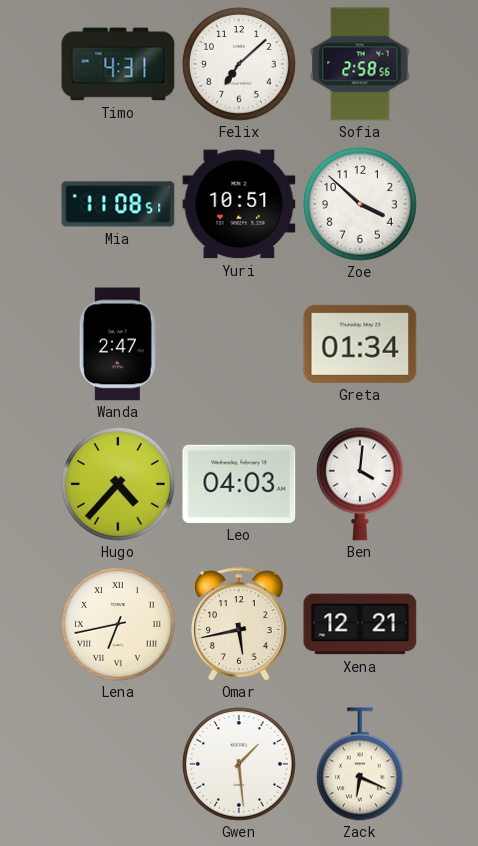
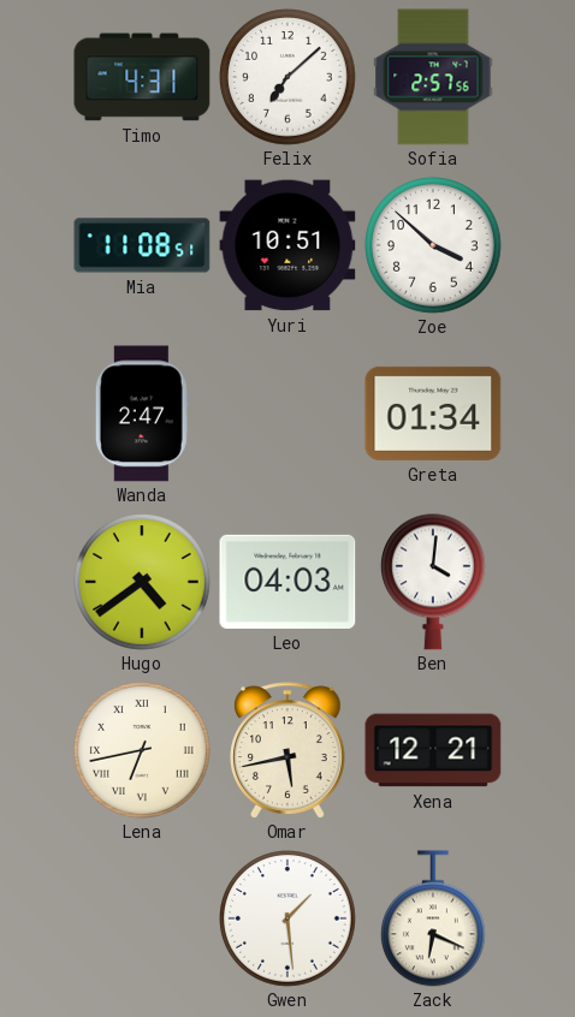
Sofia: 2:58 -> 2:57 (433, 77)
Hugo: 4:37 -> 4:39 (143, 583)
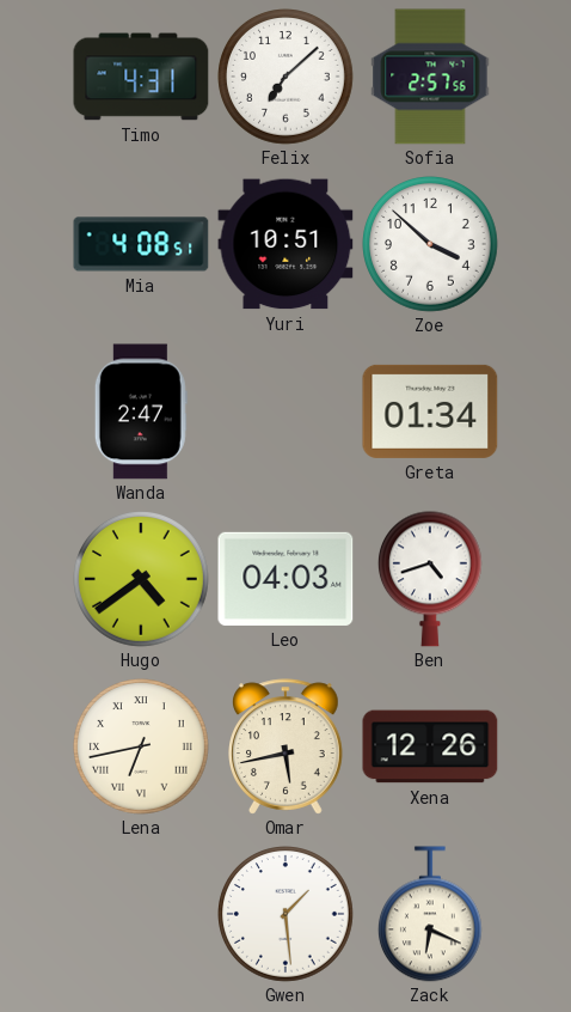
Mia: 11:08 -> 4:08 (141, 244)
Ben: 4:01 -> 4:42 (430, 579)
Xena: 12:21 -> 12:26 (430, 746)
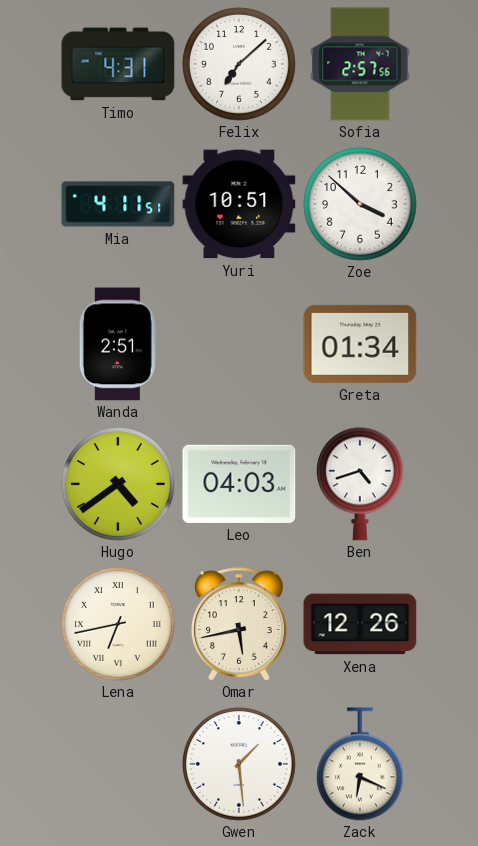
Mia: 4:08 -> 4:11 (118, 204)
Wanda: 2:47 -> 2:51 (118, 344)
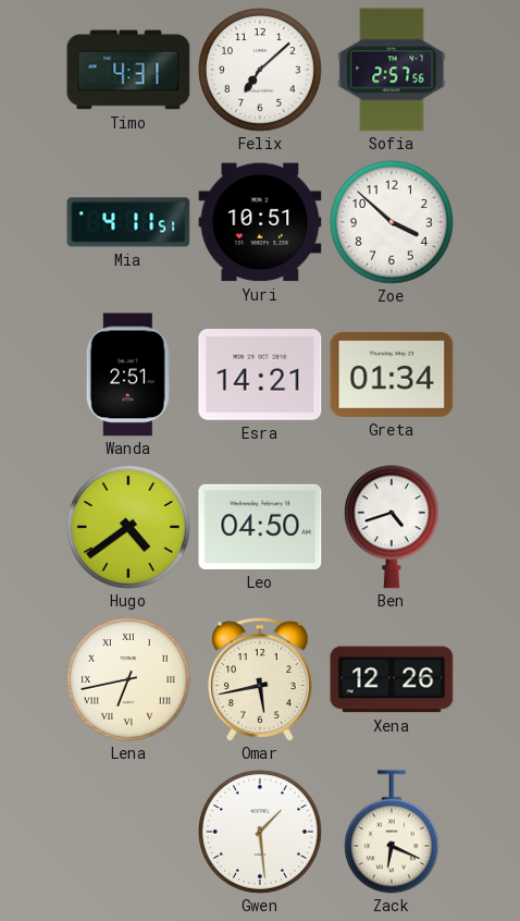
Esra: none -> 14:21 (260, 374)
Leo: 04:03 -> 04:50 (260, 527)
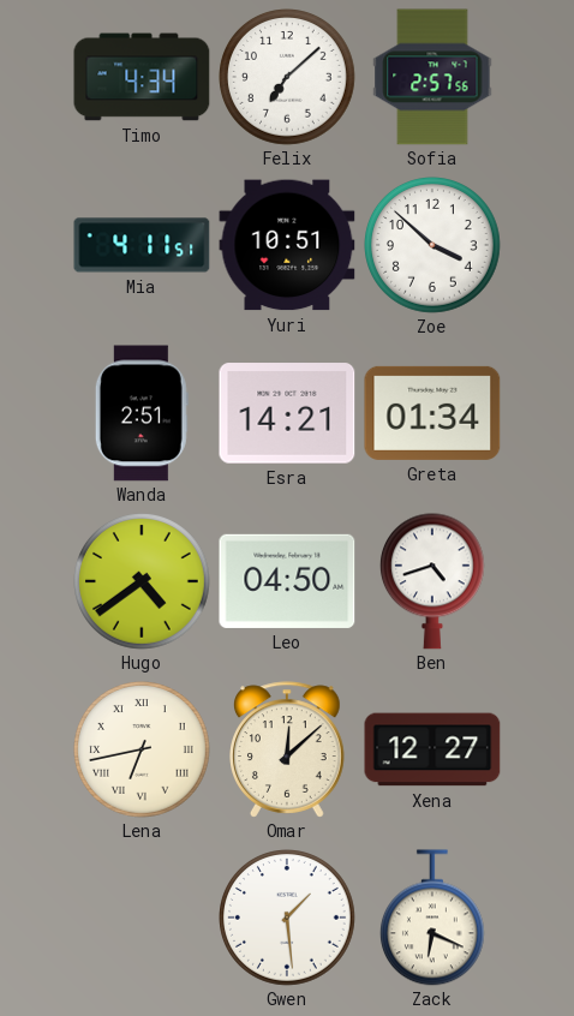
Timo: 4:31 -> 4:34 (142, 77)
Omar: 5:43 -> 12:08 (288, 749)
Xena: 12:26 -> 12:27 (432, 749)
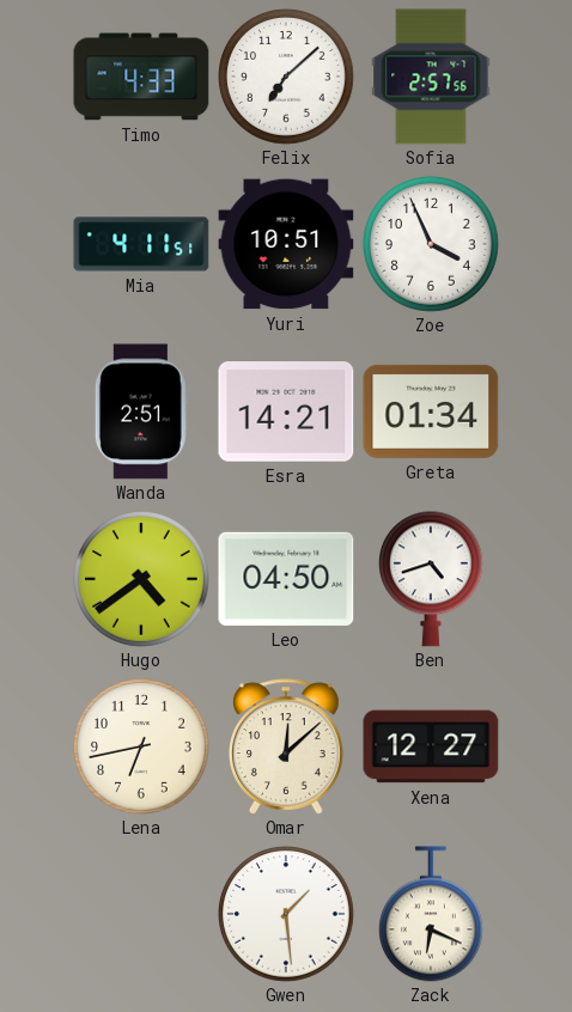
Timo: 4:34 -> 4:33 (141, 77)
Zoe: 3:52 -> 3:56 (432, 245)
Lena numerals: Roman -> Arabic (142, 748)
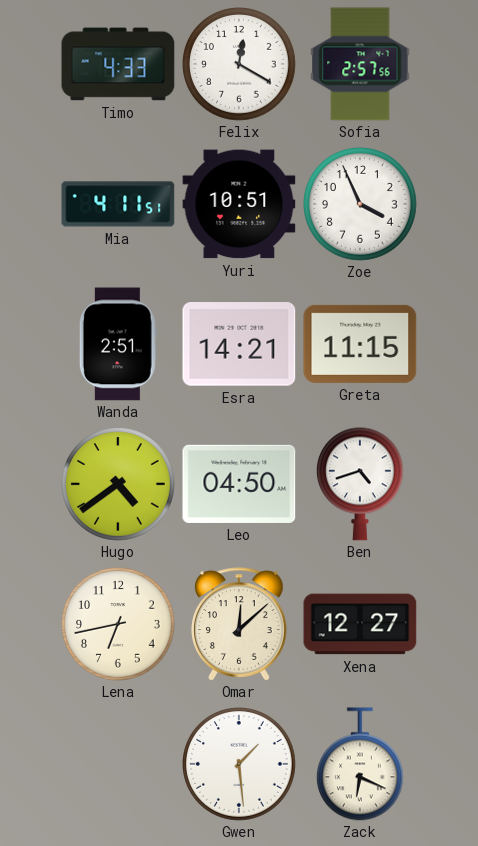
Felix: 7:08 -> 12:20 (240, 65)
Greta: 01:34 -> 11:15 (360, 344)
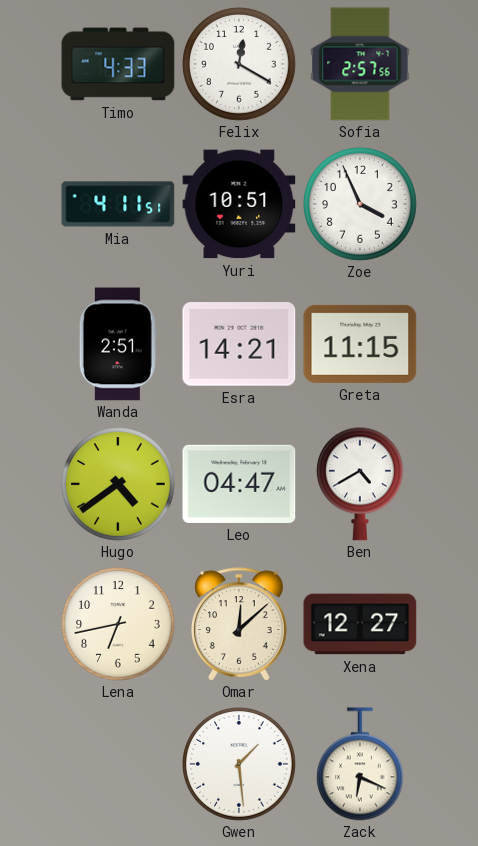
Leo: 04:50 -> 04:47 (239, 484)
Ben: 4:42 -> 4:40 (360, 484)
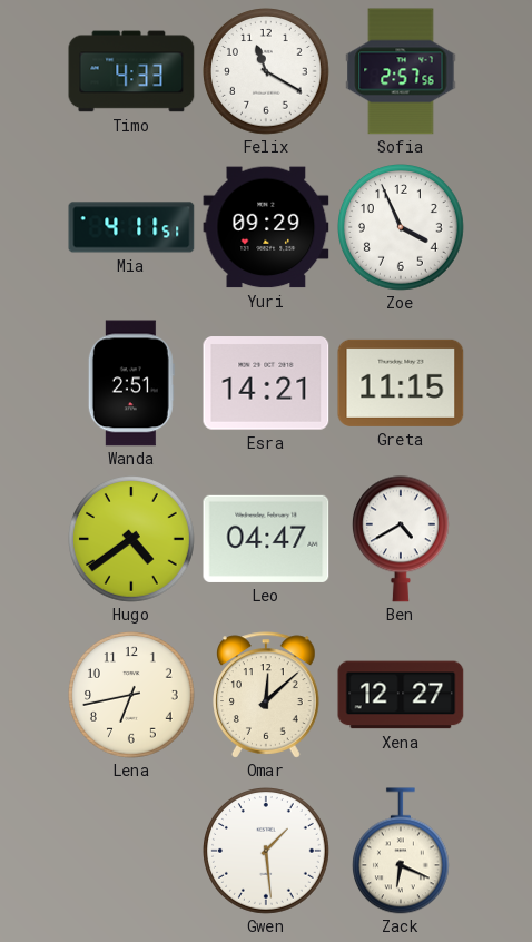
Felix: 12:20 -> 11:20 (267, 72)
Yuri: 10:51 -> 09:29 (266, 227)
